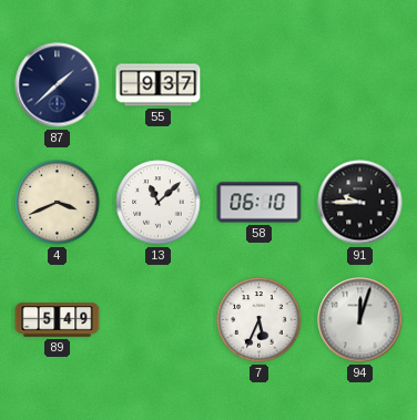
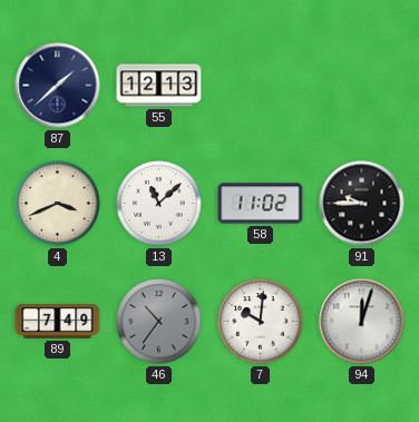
55: 9:37 -> 12:13 (159, 86)
58: 06:10 -> 11:02 (261, 204)
89: 5:49 -> 7:49 (58, 322)
46: none -> 10:36 (159, 322)
7: 5:34 -> 10:01 (261, 322)
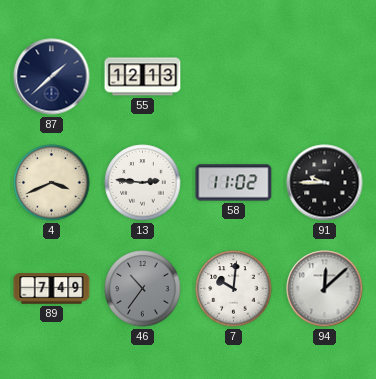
13: 11:08 -> 2:46 (143, 183)
94: 12:03 -> 12:08 (325, 289)
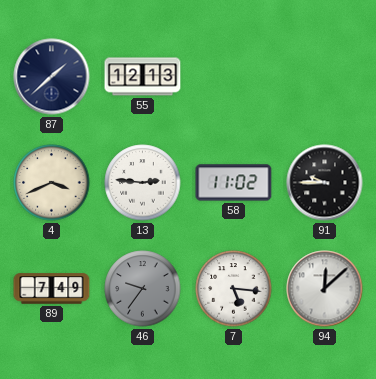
46: 10:36 -> 9:36 (143, 289)
7: 10:01 -> 5:16 (234, 289)
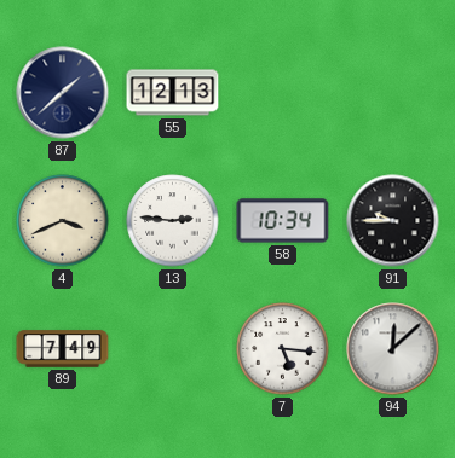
58: 11:02 -> 10:34 (283, 221)
46: 9:36 -> none (143, 289)
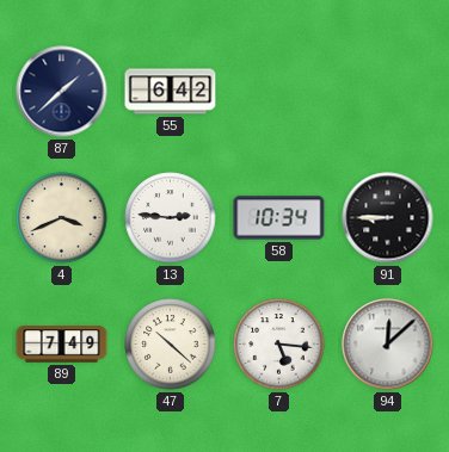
55: 12:13 -> 6:42 (171, 92)
91: 9:45 -> 8:45 (388, 218)
47: none -> 10:22 (171, 345)
